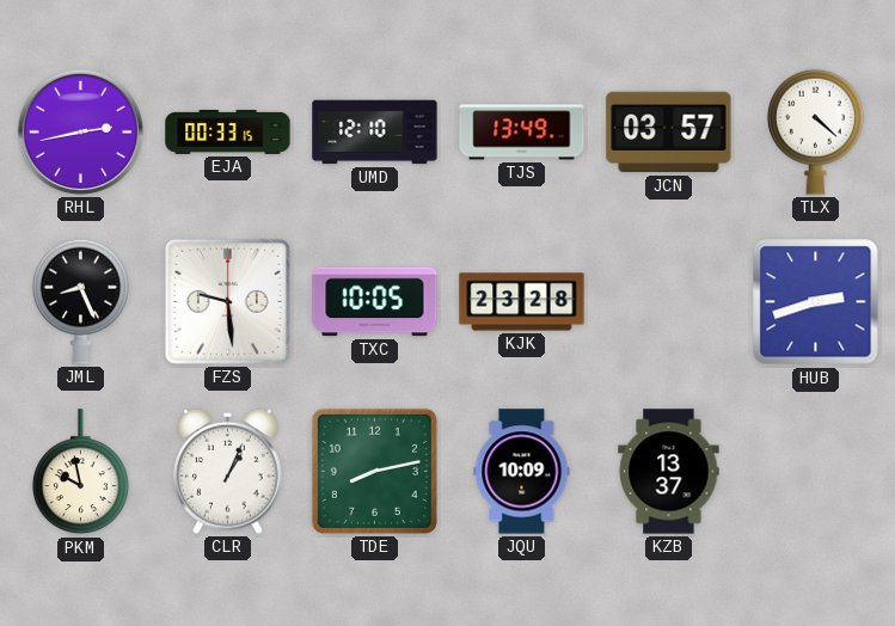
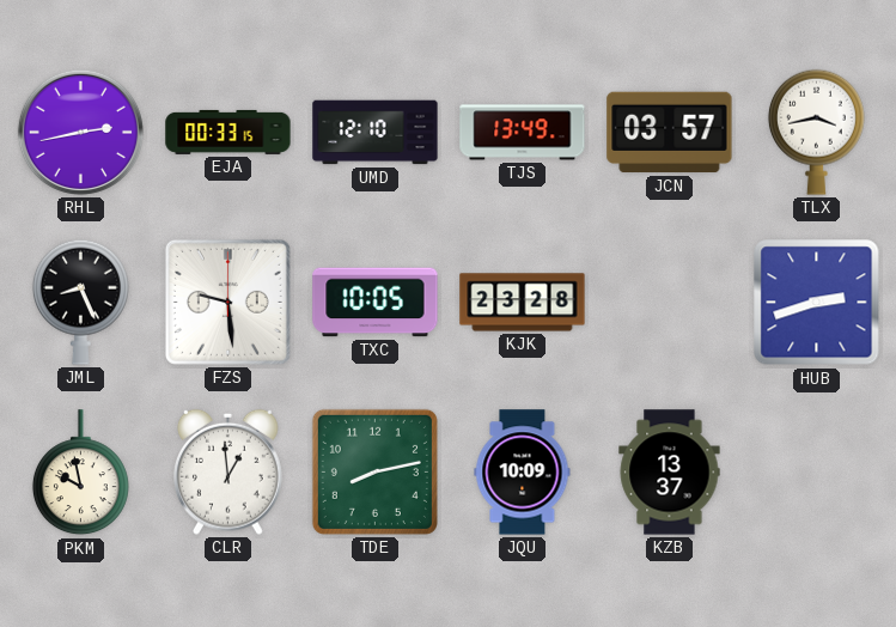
TLX: 4:22 -> 3:43 (816, 132)
CLR: 1:04 -> 12:59 (228, 471)
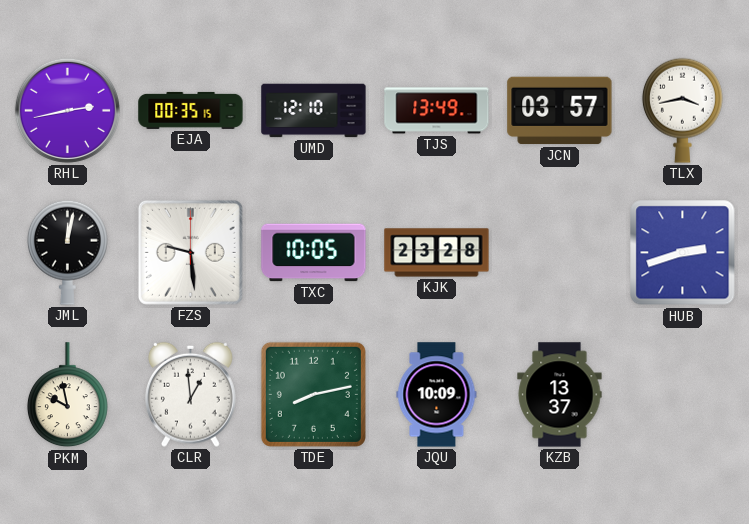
EJA: 00:33 -> 00:35 (191, 110)
JML: 8:26 -> 12:02 (67, 252)
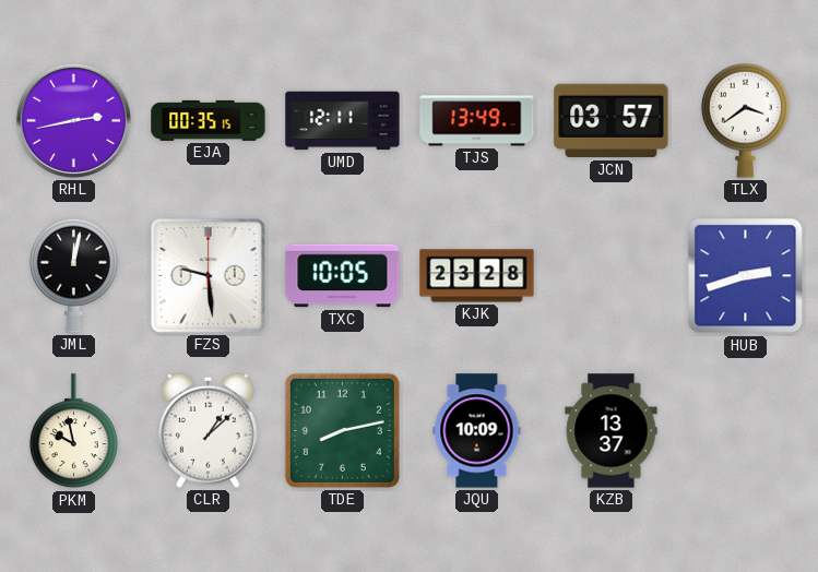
UMD: 12:10 -> 12:11 (343, 121)
TLX: 3:43 -> 3:39 (745, 120)
CLR: 12:59 -> 1:08 (209, 430)
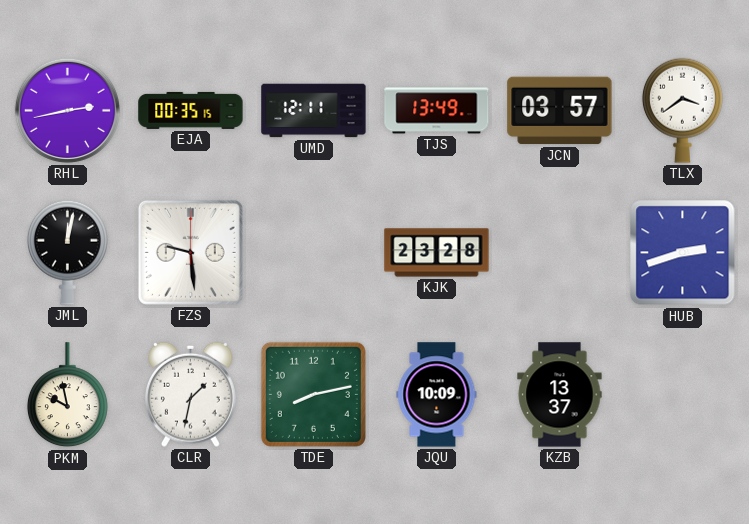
TXC: 10:05 -> none (343, 276)
CLR: 1:08 -> 1:32 (191, 394)
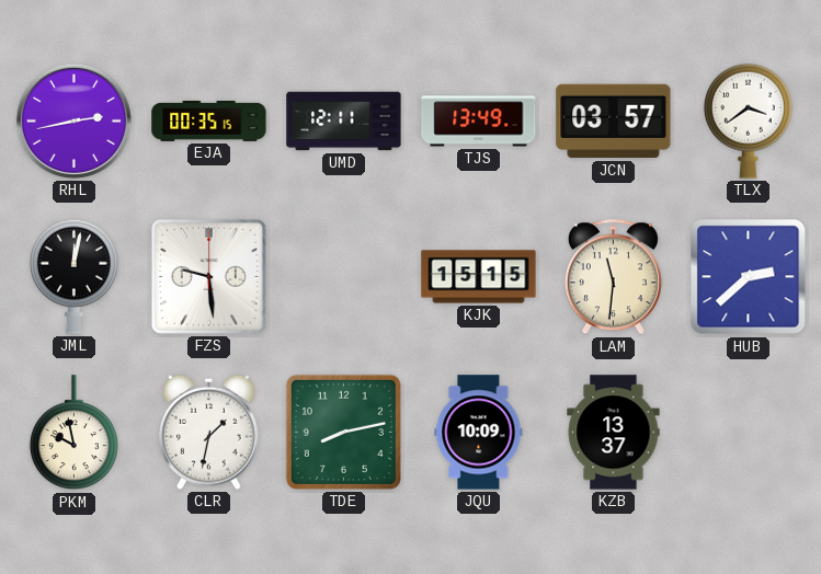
KJK: 23:28 -> 15:15 (479, 277)
LAM: none -> 11:31 (613, 277)
HUB: 2:42 -> 2:38 (749, 277)
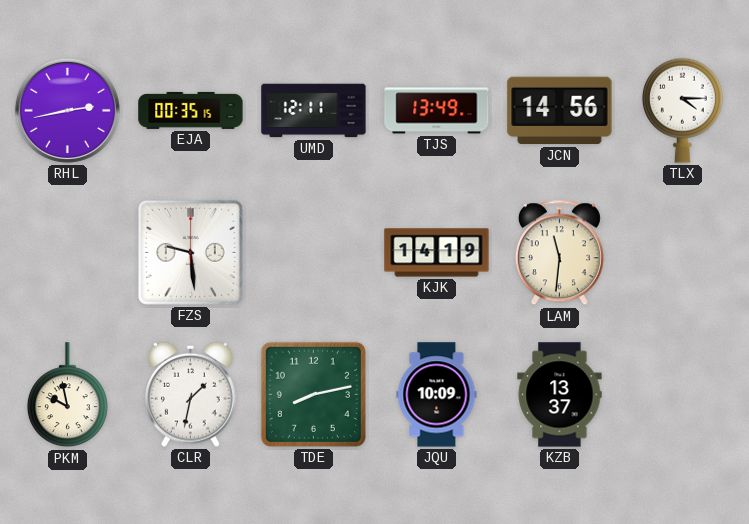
JCN: 03:57 -> 14:56 (560, 111)
TLX: 3:39 -> 4:15 (682, 110)
JML: 12:02 -> none (73, 276)
KJK: 15:15 -> 14:19 (437, 253)
HUB: 2:38 -> none (749, 277)
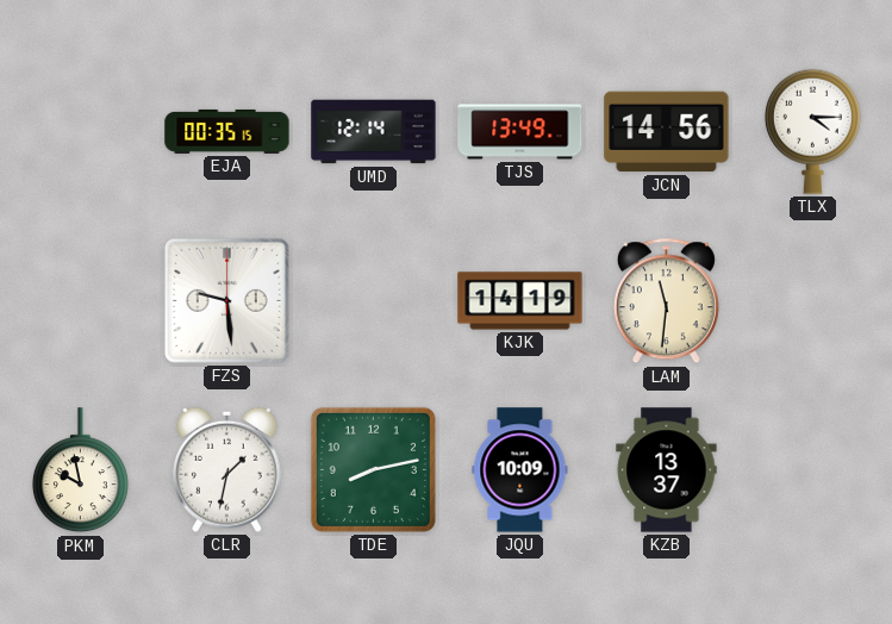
RHL: 2:43 -> none (67, 110)
UMD: 12:11 -> 12:14 (374, 132)
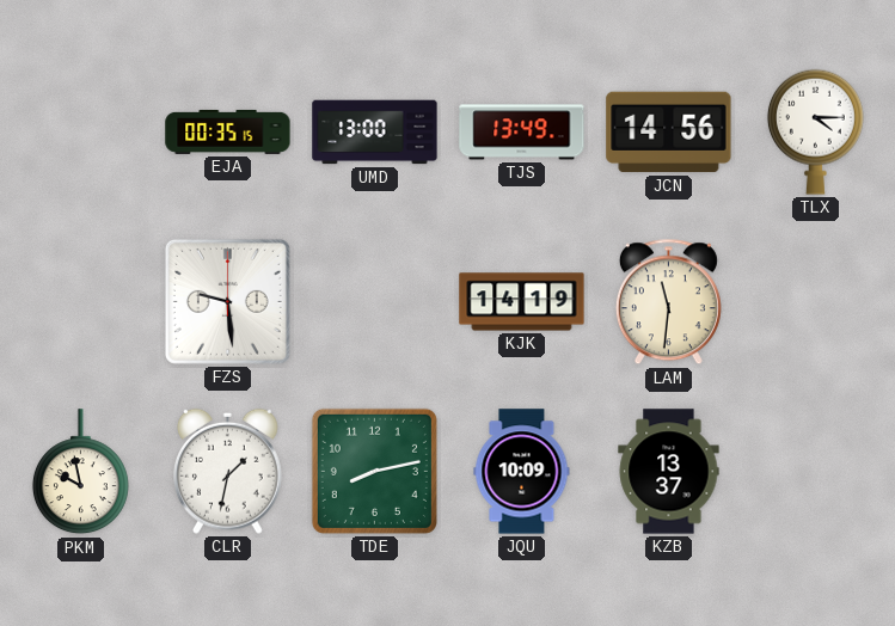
UMD: 12:14 -> 13:00 (375, 133)
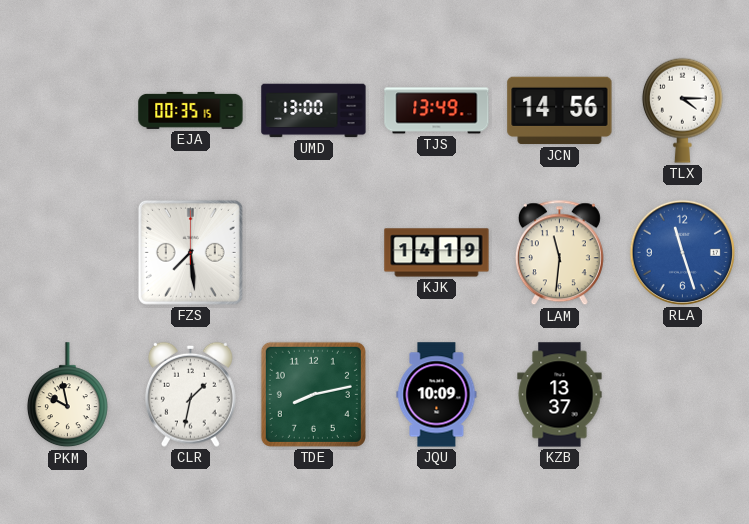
FZS: 9:29 -> 7:29 (190, 252)
RLA: none -> 11:27 (682, 252)
